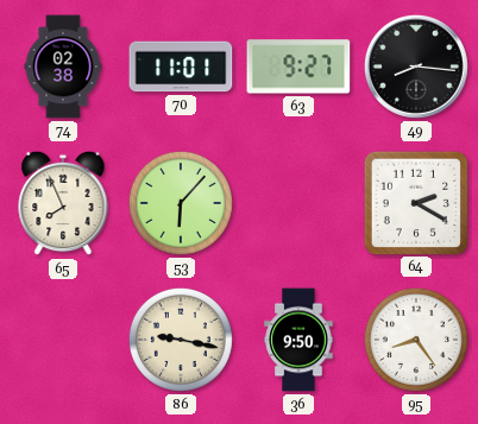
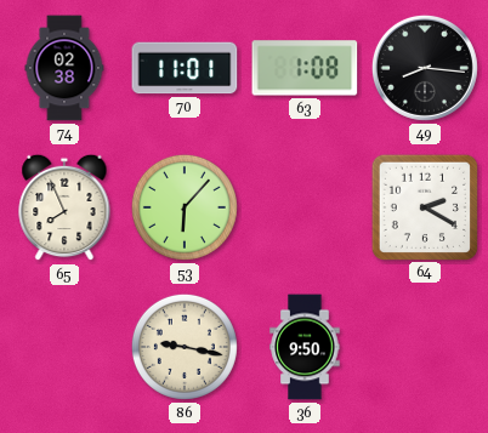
63: 9:27 -> 1:08 (305, 68)
95: 8:24 -> none (416, 340)
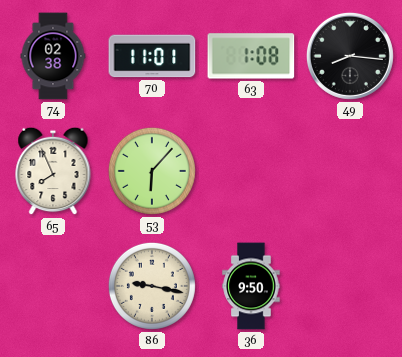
64: 2:20 -> none (424, 206)
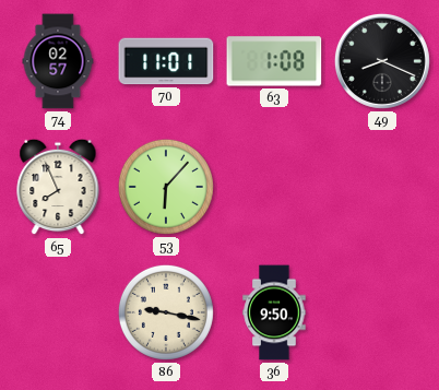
74: 02:38 -> 02:57 (58, 61)
49: 8:16 -> 8:19 (382, 61)
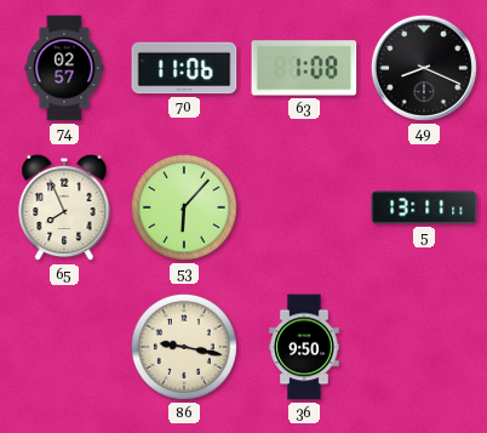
70: 11:01 -> 11:06 (184, 68)
5: none -> 13:11 (424, 207)
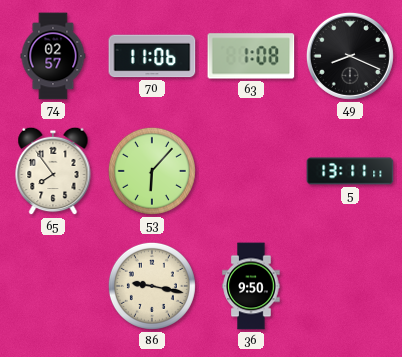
65: 7:56 -> 7:54 (53, 171)
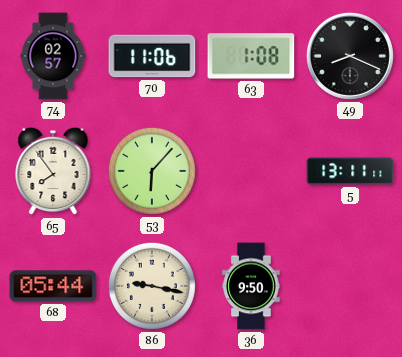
68: none -> 05:44 (53, 286)
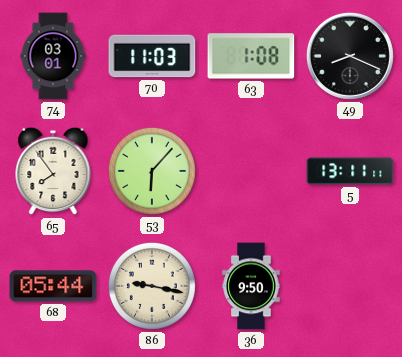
74: 02:57 -> 03:01 (53, 56)
70: 11:06 -> 11:03 (152, 56)
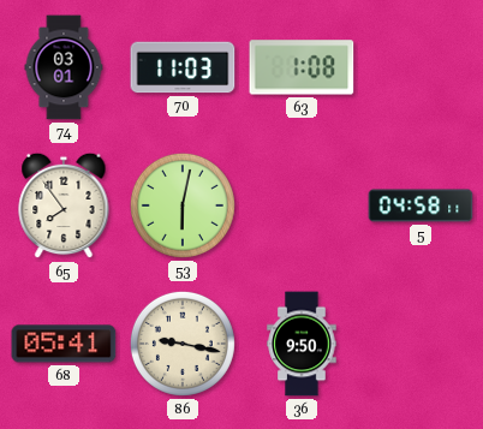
49: 8:19 -> none (350, 56)
53: 6:07 -> 6:02 (183, 205)
5: 13:11 -> 04:58 (421, 205)
68: 05:44 -> 05:41 (64, 344)
